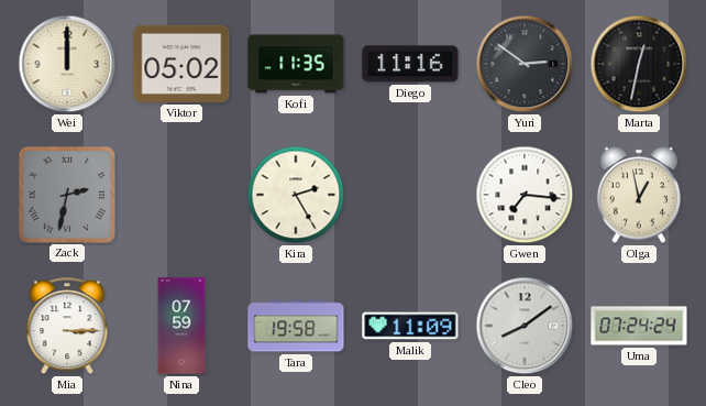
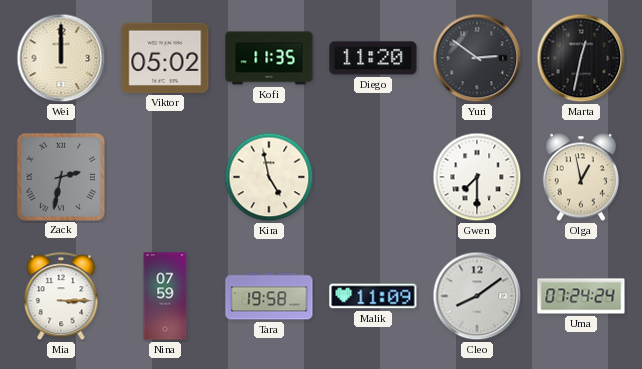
Diego: 11:16 -> 11:20 (373, 58)
Kira: 2:25 -> 4:58 (269, 177)
Gwen: 7:16 -> 7:30 (477, 177)
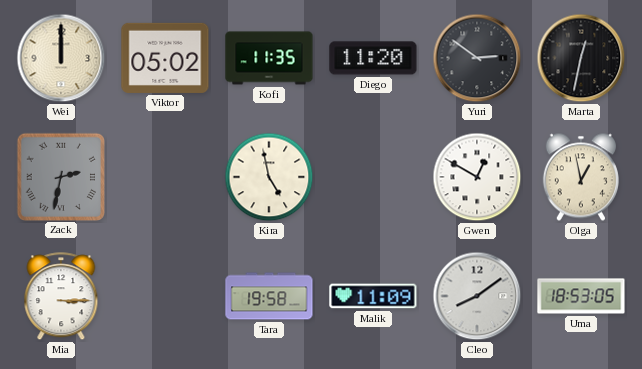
Gwen: 7:30 -> 12:50 (477, 177)
Nina: 07:59 -> none (165, 296)
Uma: 07:24 -> 18:53 (581, 296)
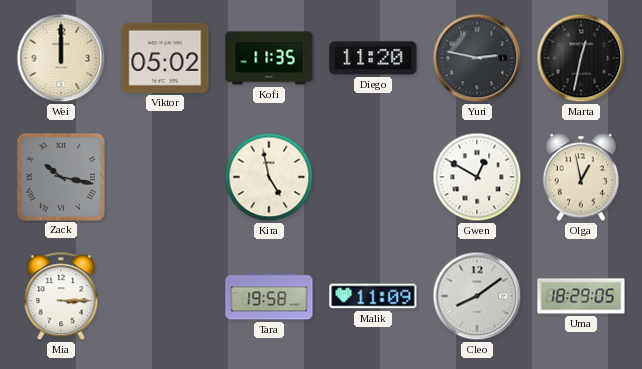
Yuri: 2:51 -> 2:47 (477, 58)
Zack: 2:32 -> 10:17 (60, 176)
Uma: 18:53 -> 18:29 (581, 296)
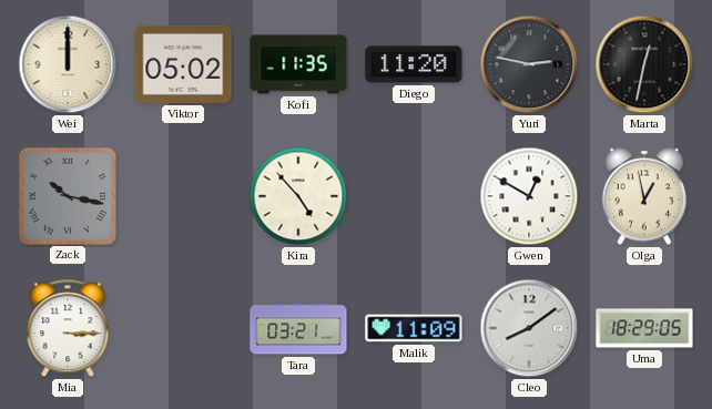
Kira: 4:58 -> 4:53 (298, 196)
Tara: 19:58 -> 03:21 (298, 328)
